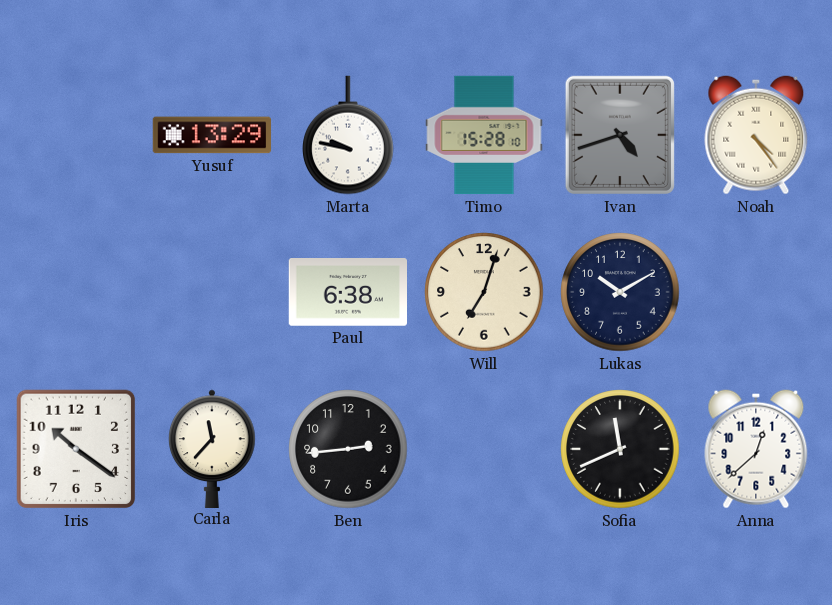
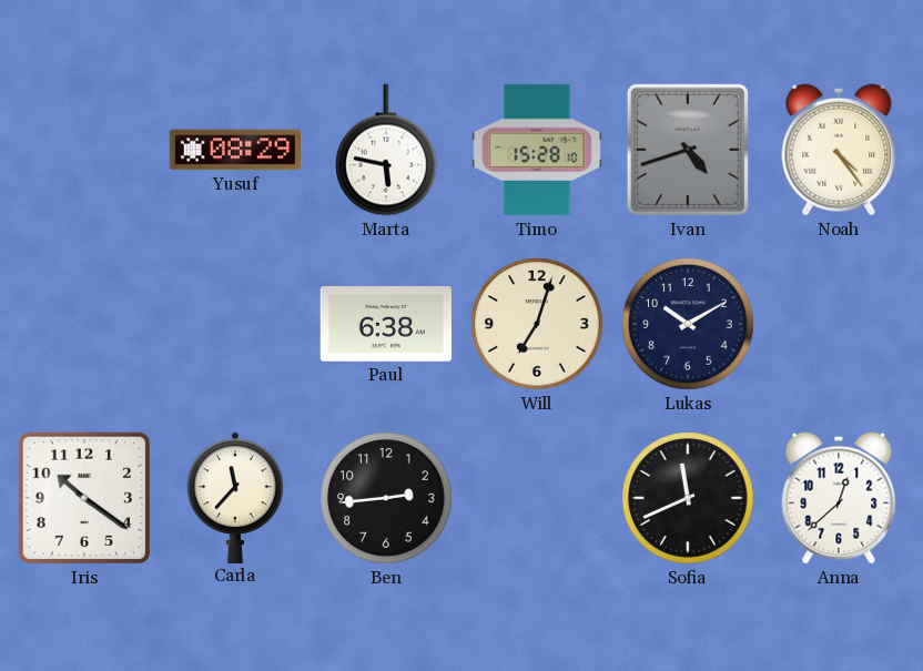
Yusuf: 13:29 -> 08:29 (235, 150)
Marta: 9:47 -> 5:47 (386, 150)
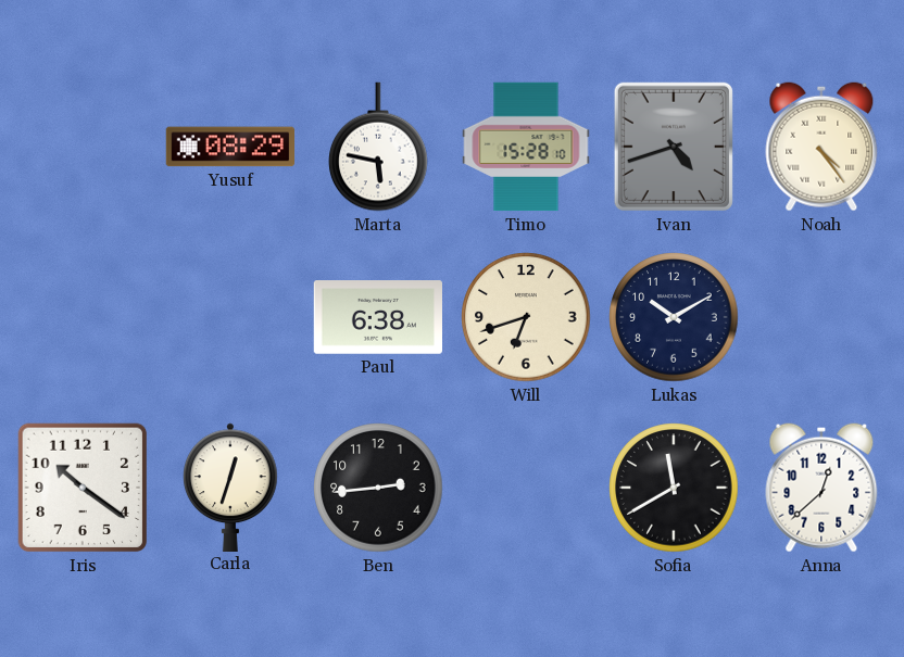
Will: 7:03 -> 6:42 (526, 317)
Carla: 11:37 -> 12:33 (231, 487)
Sofia: 11:41 -> 11:40 (674, 488)
